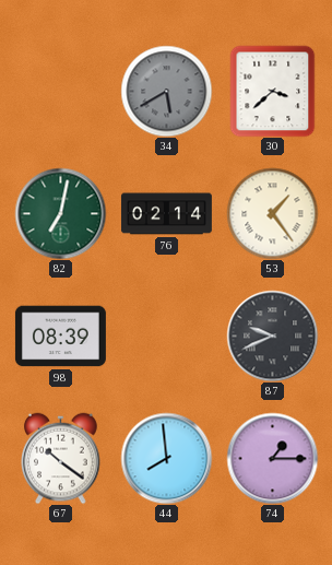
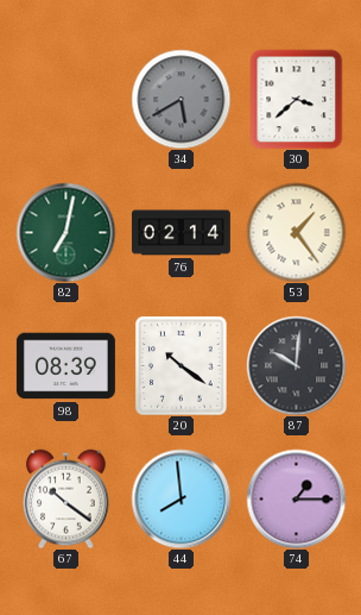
20: none -> 10:21 (182, 365)
87: 9:41 -> 10:01 (296, 365)
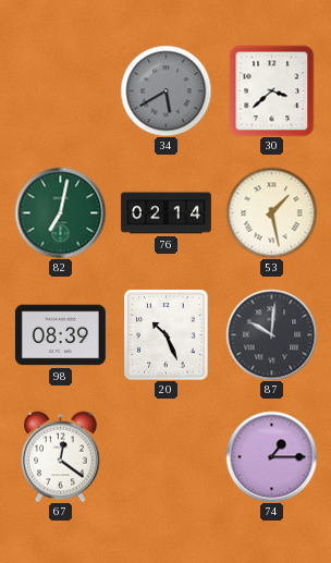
53: 1:24 -> 1:28 (271, 212)
20: 10:21 -> 10:26 (167, 334)
67: 10:21 -> 12:21 (61, 456)
44: 7:59 -> none (180, 498)
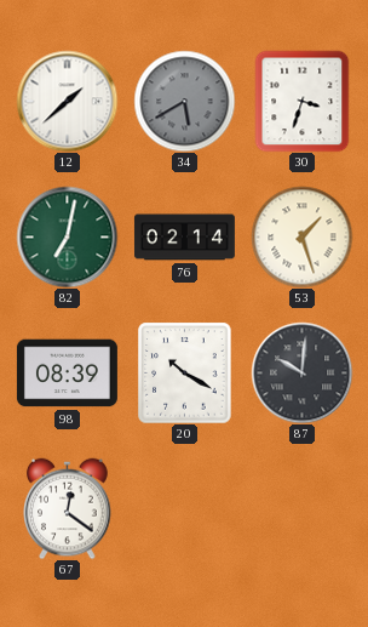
12: none -> 1:38 (67, 101)
30: 3:38 -> 3:33 (303, 101)
53: 1:28 -> 1:27 (301, 236)
20: 10:26 -> 10:20 (185, 372)
74: 1:15 -> none (271, 456)
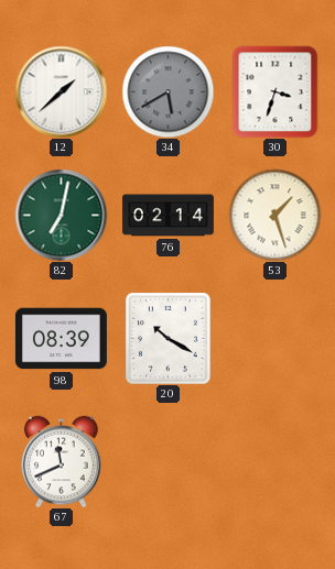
87: 10:01 -> none (301, 372)
67: 12:21 -> 11:41 (62, 461)
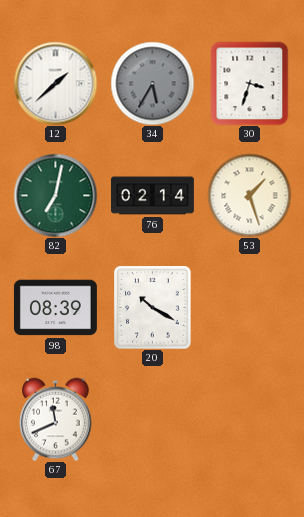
34: 5:40 -> 5:35 (152, 83)
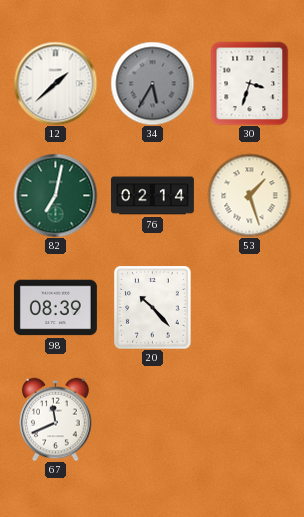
20: 10:20 -> 10:23 (153, 307)
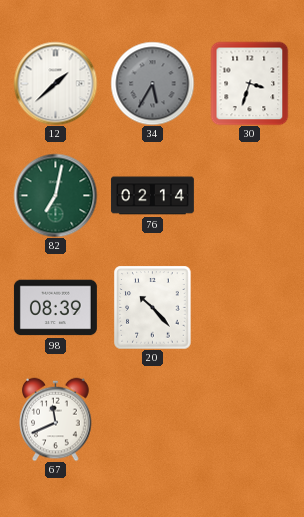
53: 1:27 -> none (249, 195)
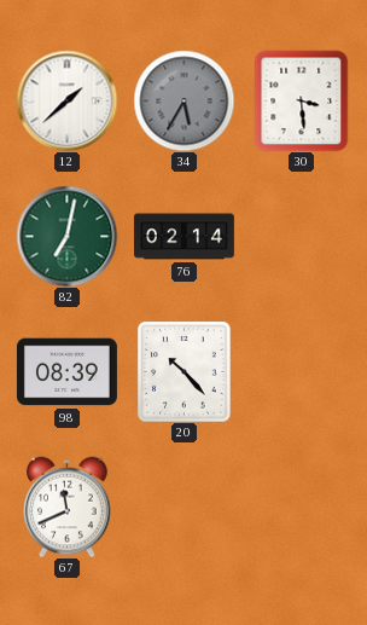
30: 3:33 -> 3:29 (302, 100)
